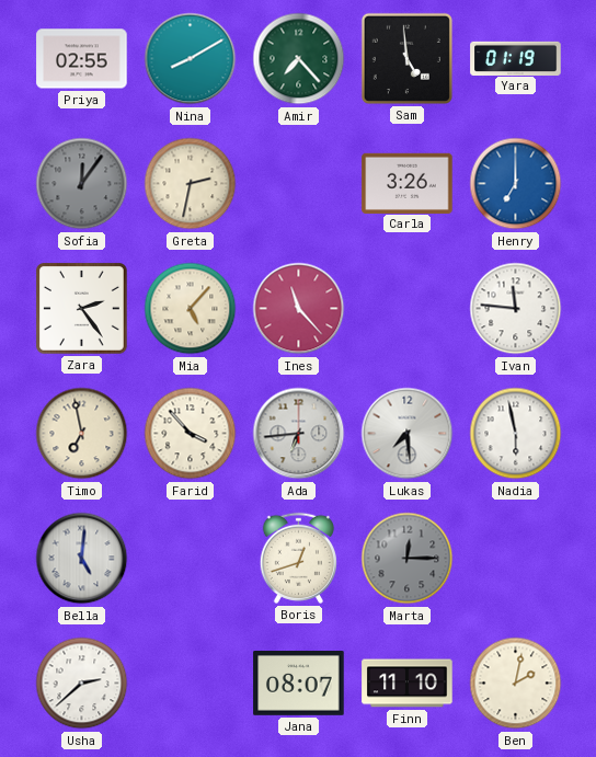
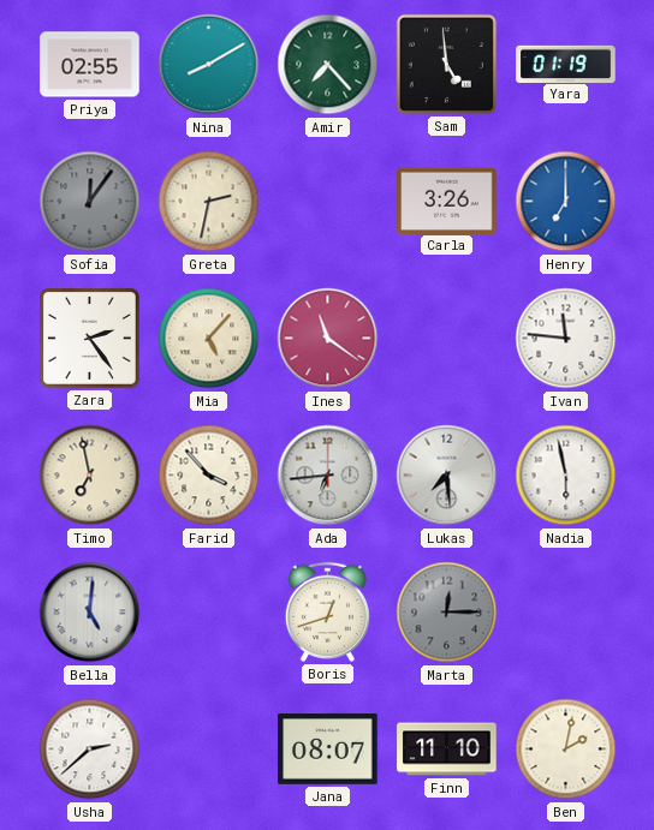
Ines: 11:23 -> 11:21 (328, 339)
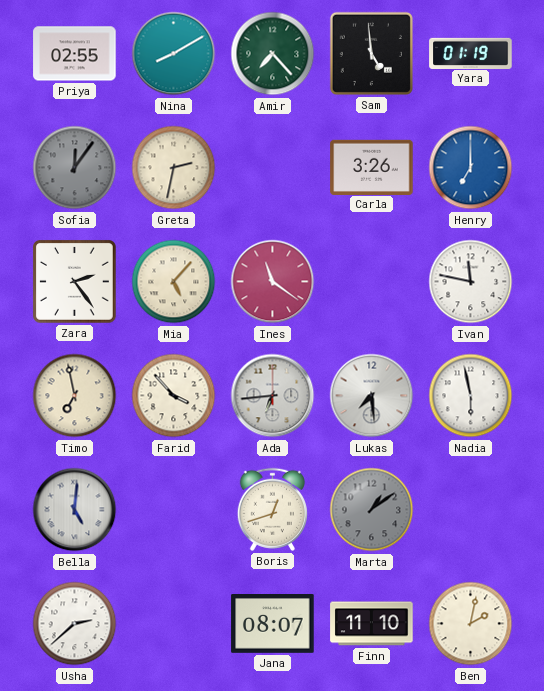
Ivan: 11:46 -> 11:47 (471, 282)
Marta: 12:15 -> 1:09 (372, 510)
